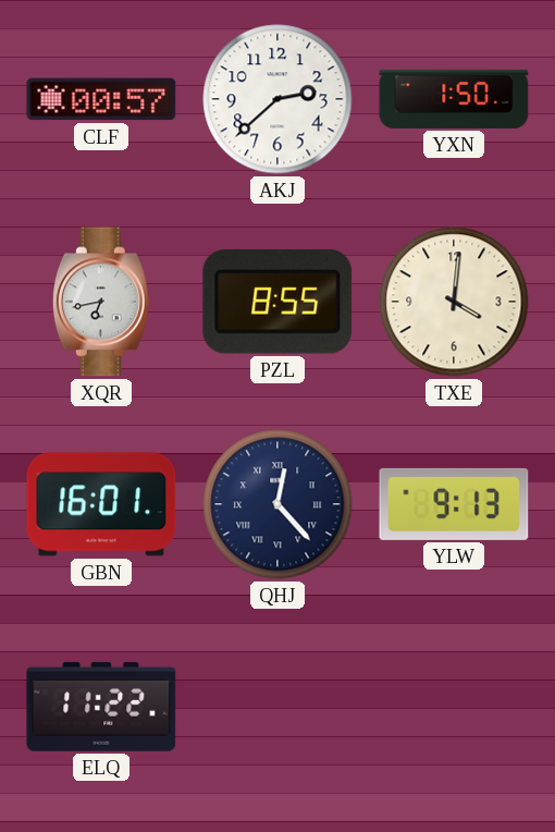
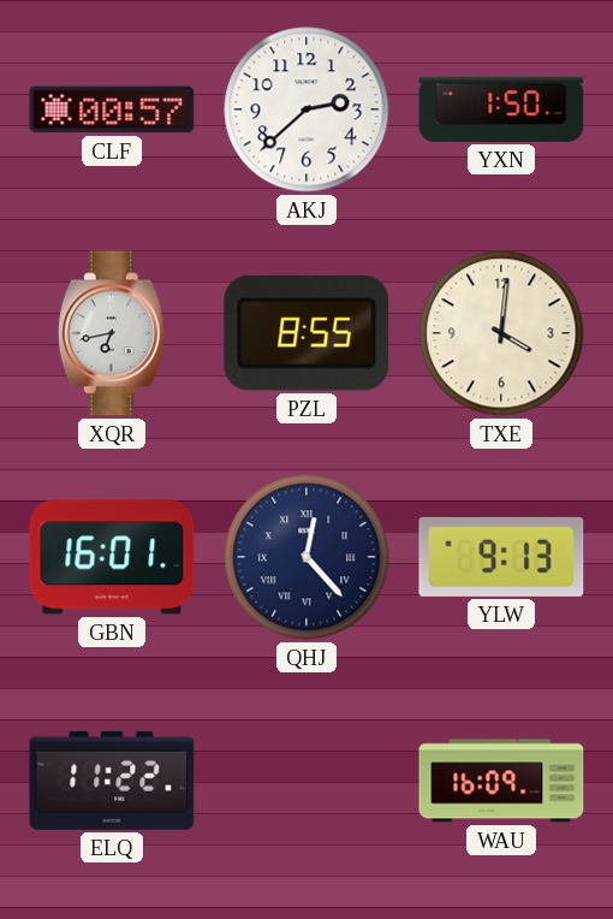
WAU: none -> 16:09 (501, 781)
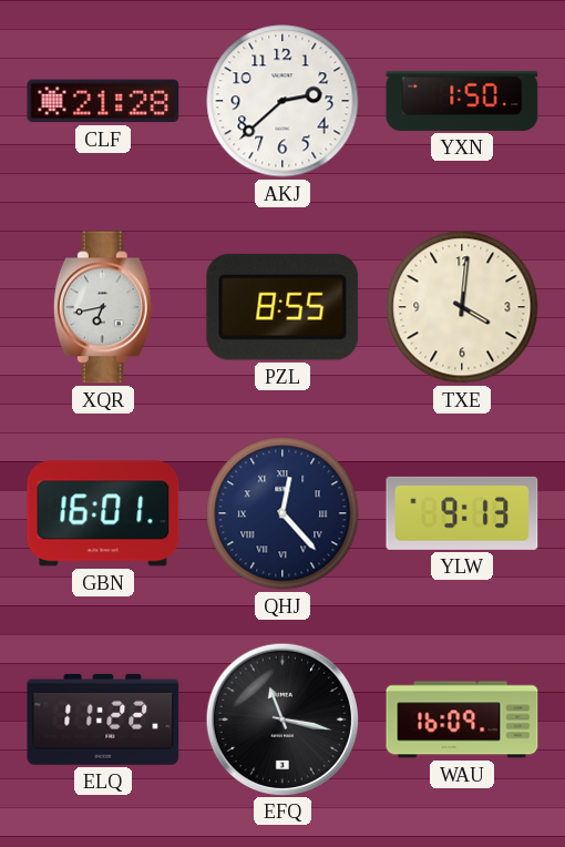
CLF: 00:57 -> 21:28 (103, 101)
EFQ: none -> 11:17 (281, 718)
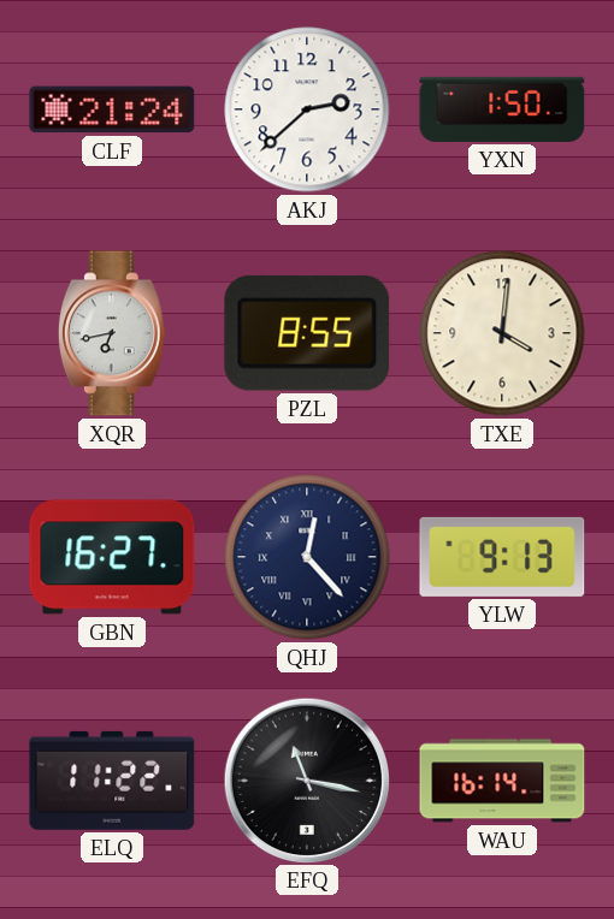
CLF: 21:28 -> 21:24 (112, 109)
GBN: 16:01 -> 16:27 (112, 557)
WAU: 16:09 -> 16:14 (502, 781)
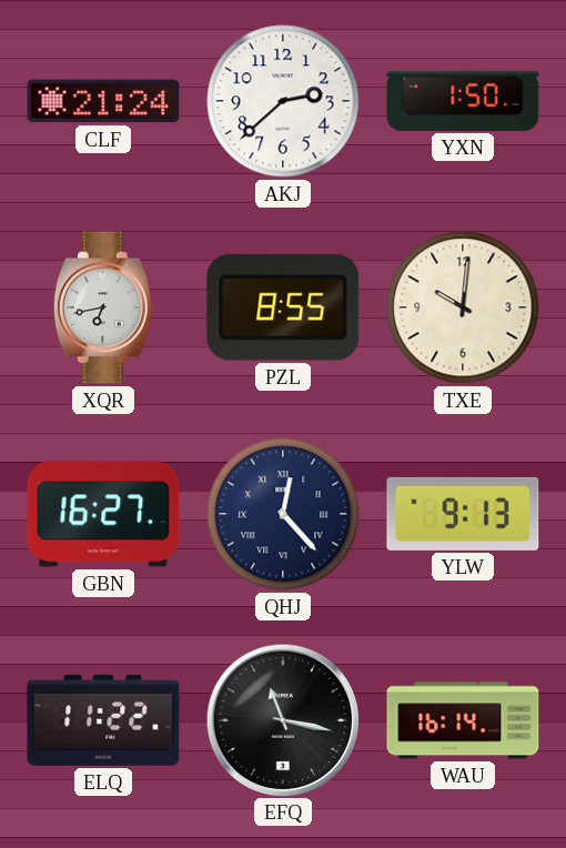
TXE: 4:01 -> 10:01 (463, 307)
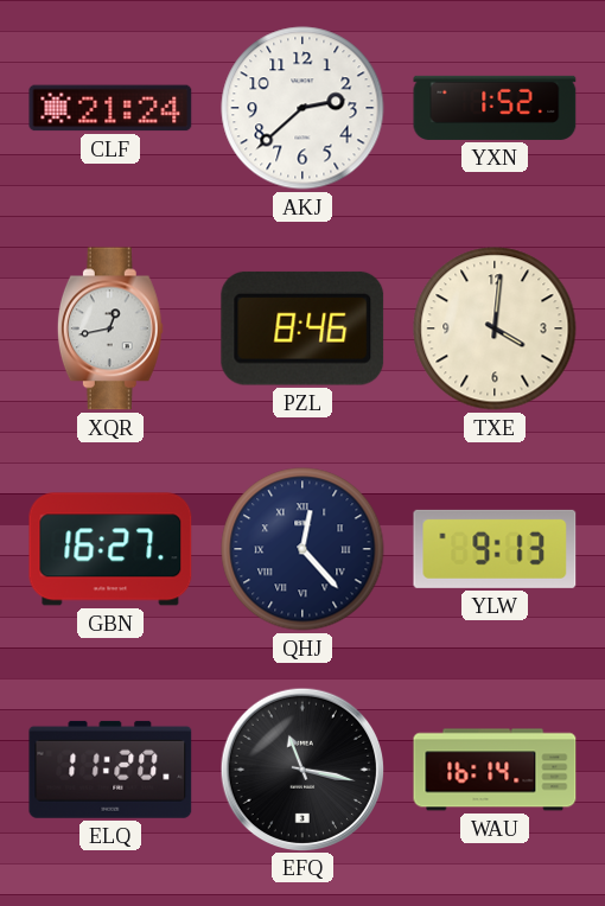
YXN: 1:50 -> 1:52 (495, 108)
XQR: 6:43 -> 12:43 (110, 328)
PZL: 8:55 -> 8:46 (302, 328)
TXE: 10:01 -> 4:01 (495, 328)
ELQ: 11:22 -> 11:20 (110, 770)
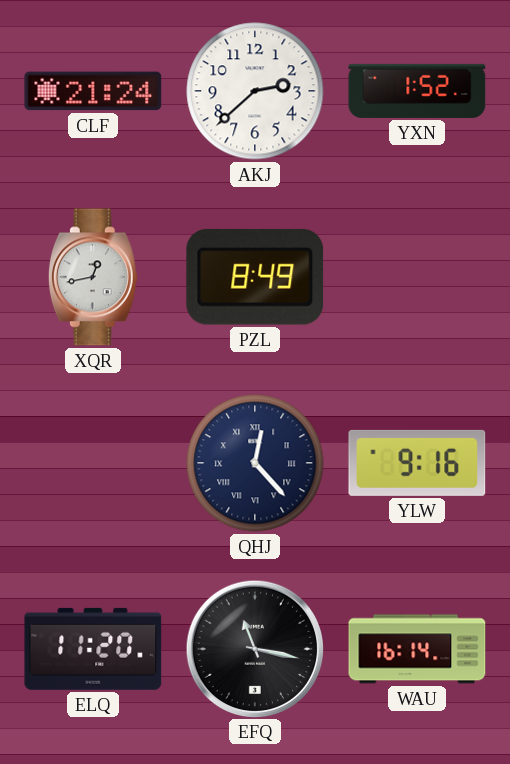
PZL: 8:46 -> 8:49 (255, 277)
TXE: 4:01 -> none (495, 328)
GBN: 16:27 -> none (110, 549)
YLW: 9:13 -> 9:16 (417, 463)
